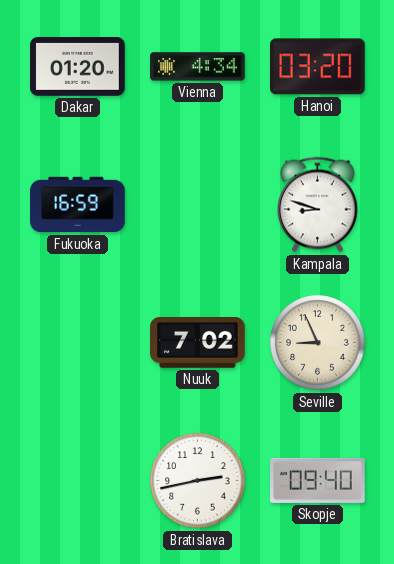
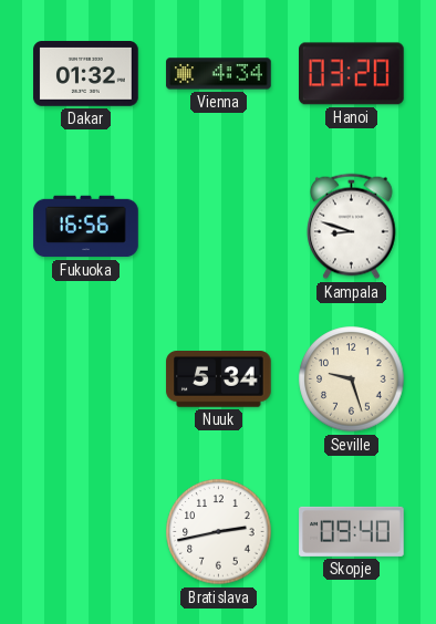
Dakar: 01:20 -> 01:32 (86, 74)
Fukuoka: 16:59 -> 16:56 (86, 227)
Nuuk: 7:02 -> 5:34 (219, 379)
Seville: 8:56 -> 9:27 (352, 379)
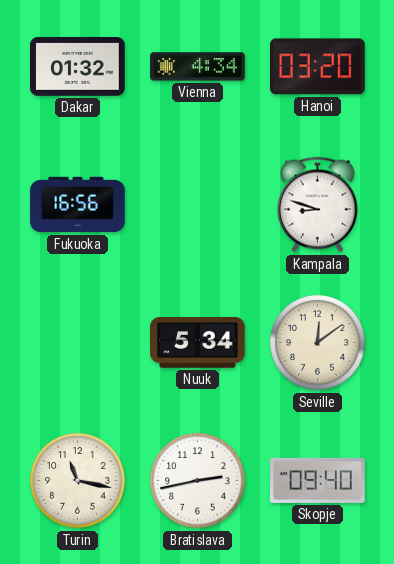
Seville: 9:27 -> 12:09 (318, 343)
Turin: none -> 11:17 (78, 481)
